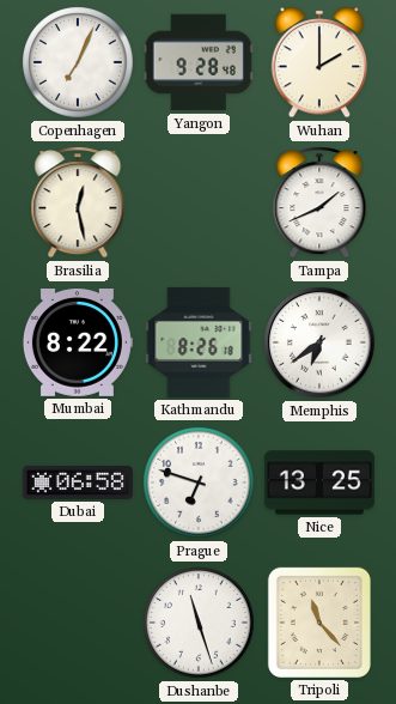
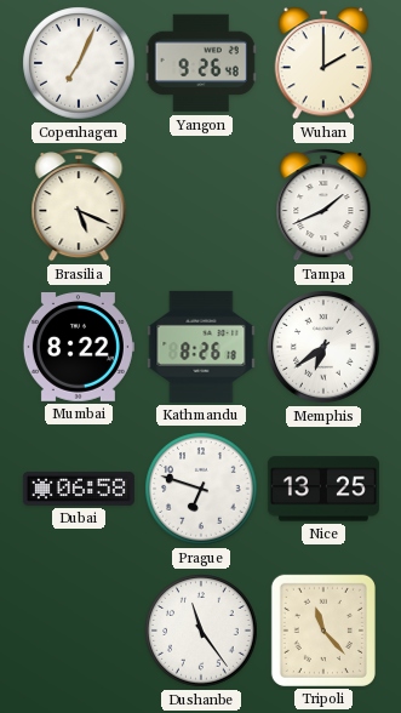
Yangon: 9:28 -> 9:26 (201, 63)
Brasilia: 12:28 -> 5:19 (79, 205)
Dushanbe: 11:27 -> 11:24 (201, 631)
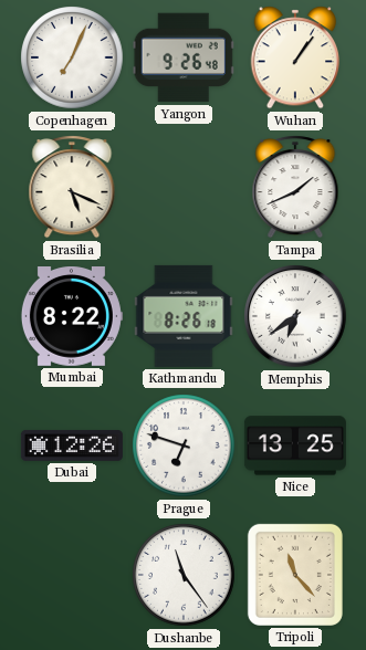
Wuhan: 2:00 -> 1:06 (295, 57)
Dubai: 06:58 -> 12:26 (72, 445)
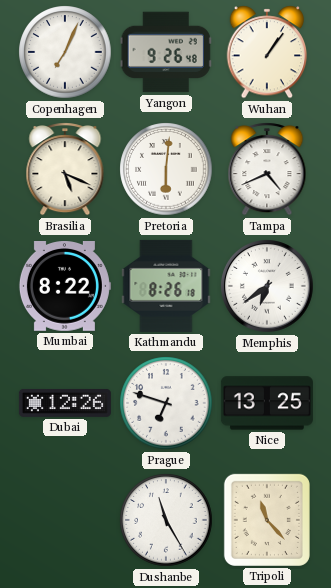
Pretoria: none -> 6:01 (166, 169)
Tampa: 1:41 -> 4:41 (267, 169)
Dushanbe: 11:24 -> 11:25 (166, 520)
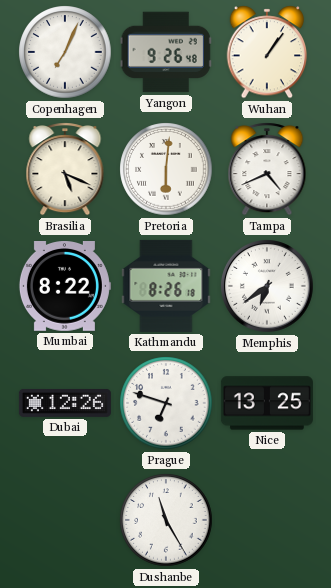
Tripoli: 11:23 -> none (267, 520)
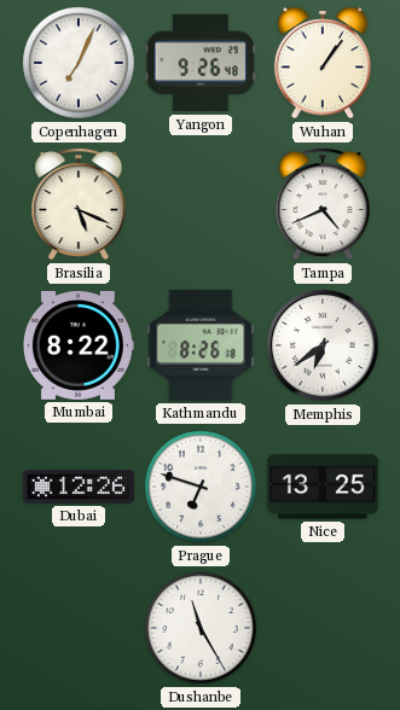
Pretoria: 6:01 -> none (166, 169)
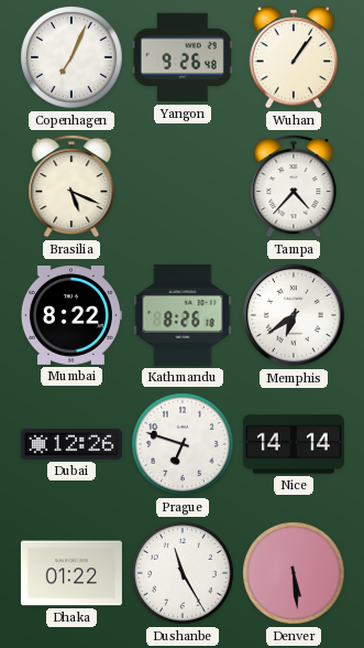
Tampa: 4:41 -> 4:37 (294, 186)
Nice: 13:25 -> 14:14 (294, 444)
Dhaka: none -> 01:22 (71, 573)
Denver: none -> 5:29 (294, 573)
